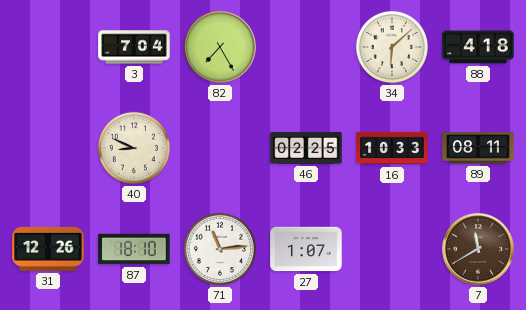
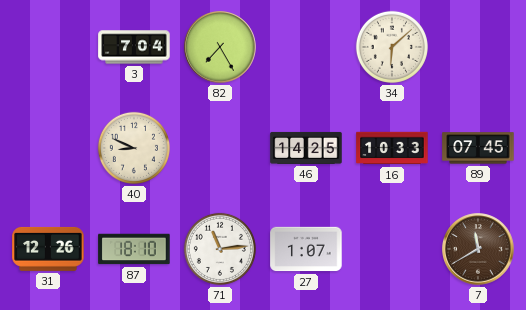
88: 4:18 -> none (478, 47)
46: 02:25 -> 14:25 (306, 148)
89: 08:11 -> 07:45 (478, 148)
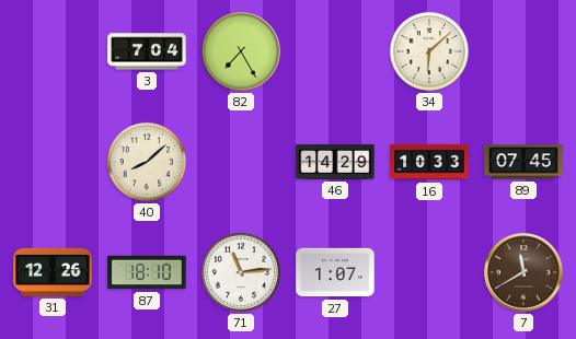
40: 8:49 -> 8:08 (147, 162)
46: 14:25 -> 14:29 (335, 162)
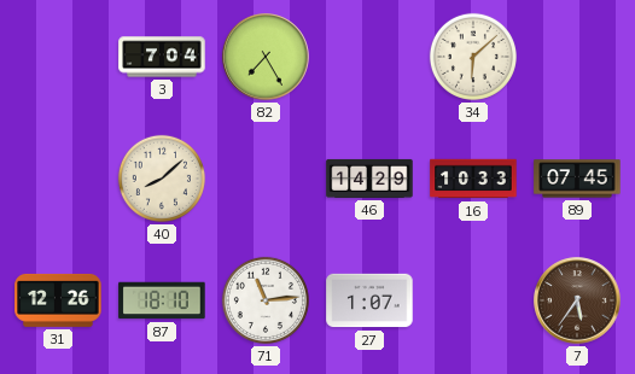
7: 11:40 -> 5:36 (577, 300)
